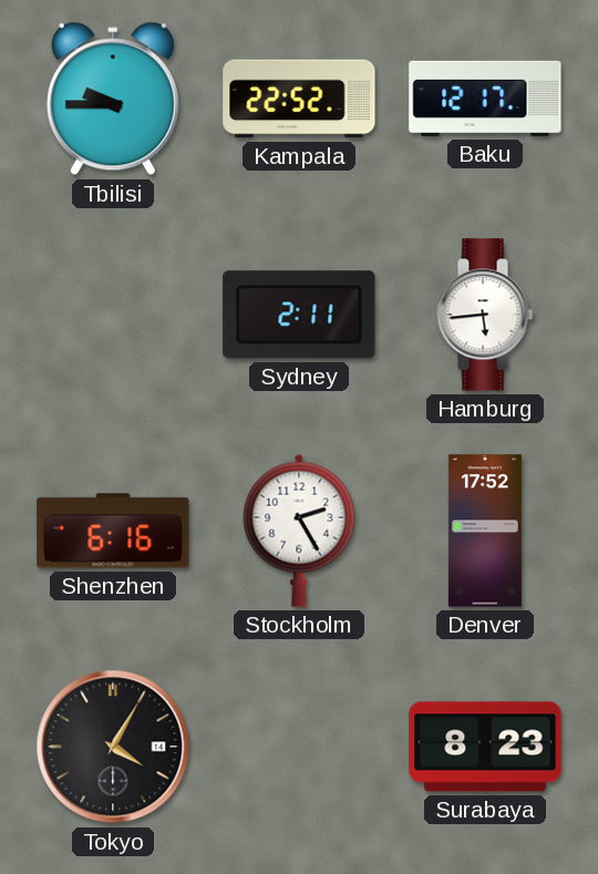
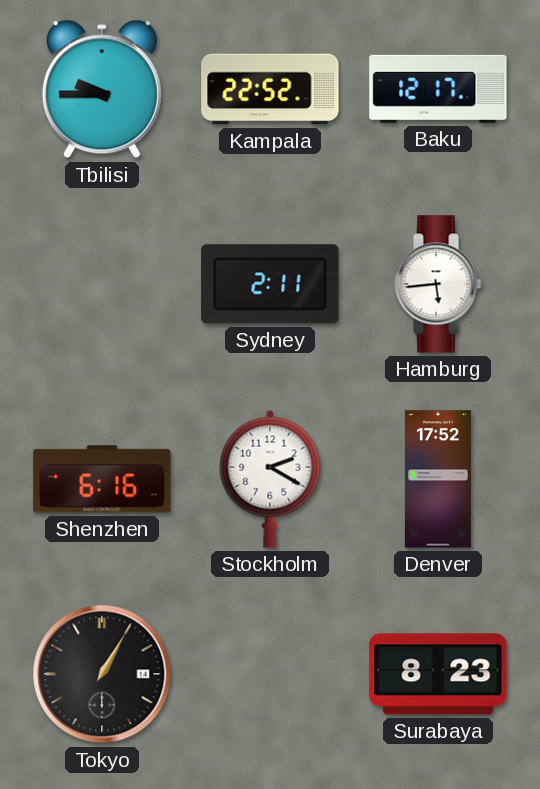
Stockholm: 2:25 -> 2:20 (270, 479)
Tokyo: 4:05 -> 1:05 (102, 674)
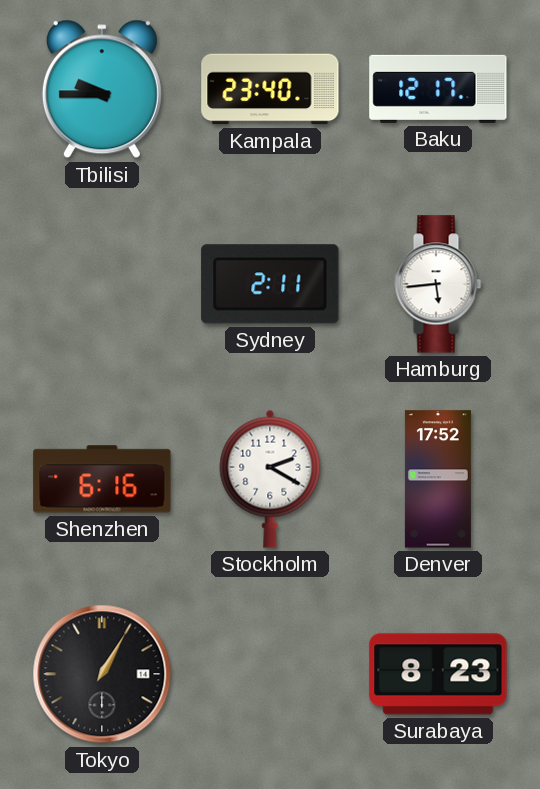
Kampala: 22:52 -> 23:40 (270, 89)
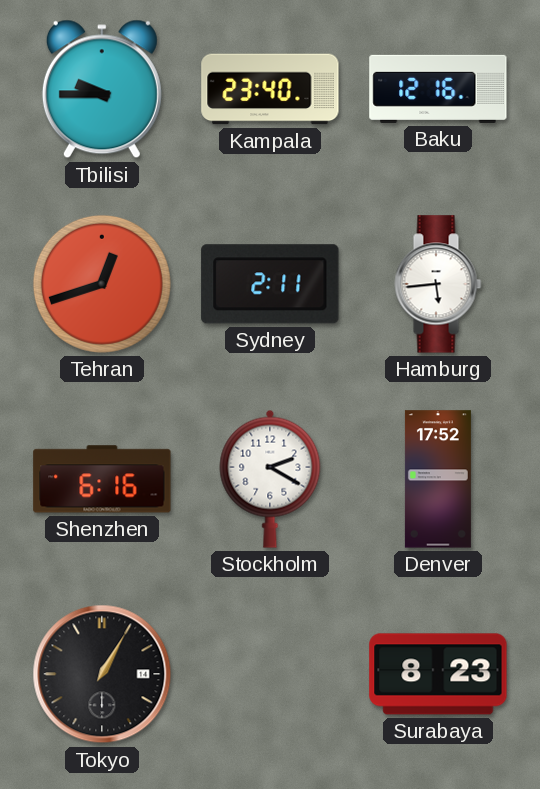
Baku: 12:17 -> 12:16 (438, 89)
Tehran: none -> 12:42 (102, 284)
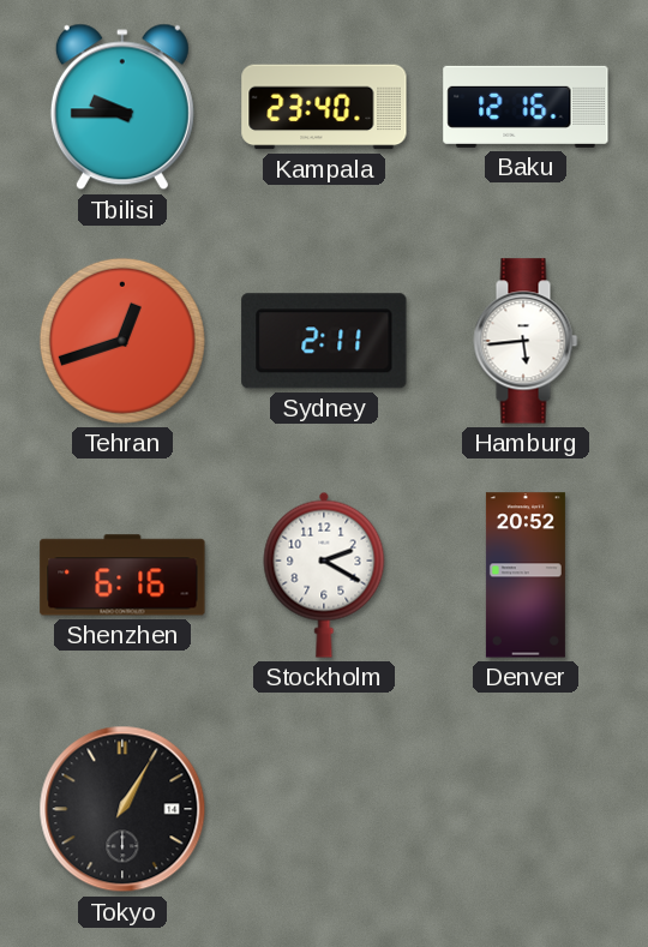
Denver: 17:52 -> 20:52 (526, 575)
Surabaya: 8:23 -> none (438, 674)
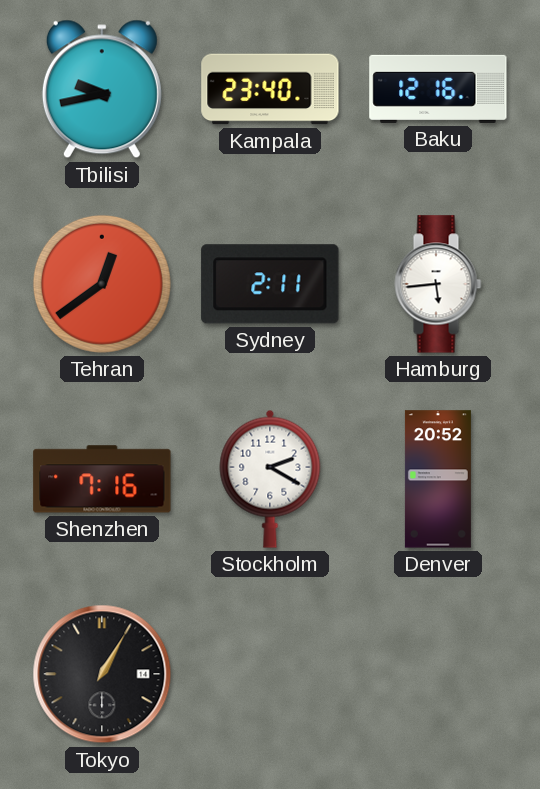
Tbilisi: 9:45 -> 9:43 (102, 89)
Tehran: 12:42 -> 12:39 (102, 284)
Shenzhen: 6:16 -> 7:16 (102, 479)
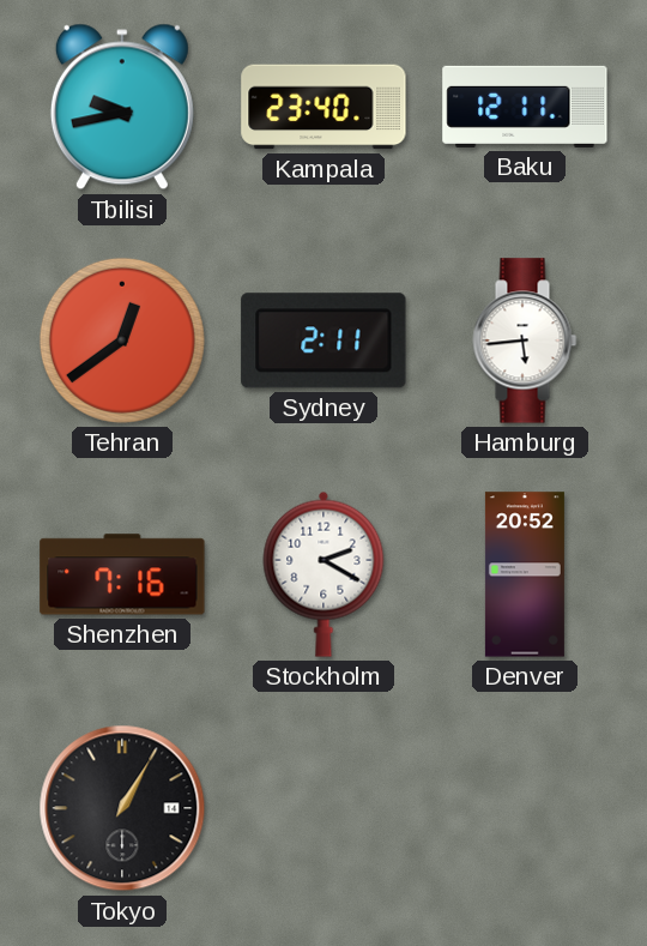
Baku: 12:16 -> 12:11 (525, 107)
